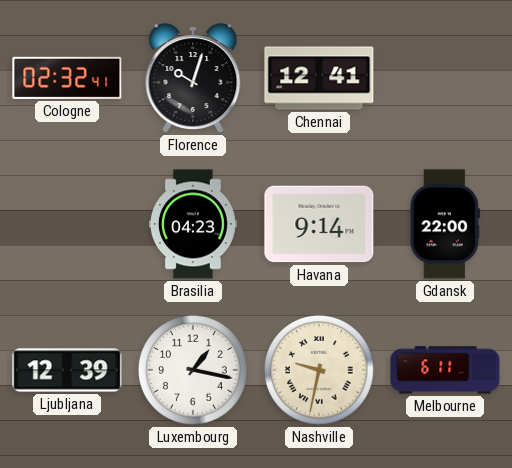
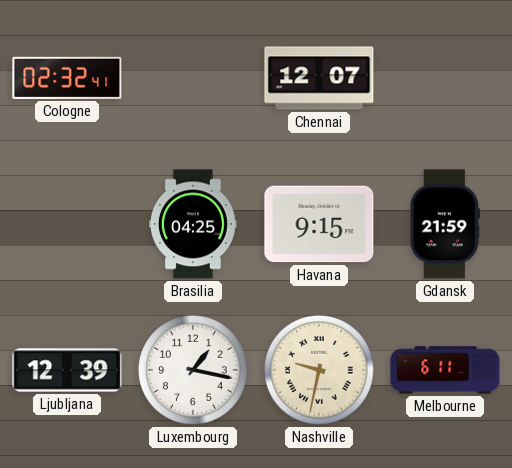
Florence: 10:03 -> none (193, 78)
Chennai: 12:41 -> 12:07 (319, 78)
Brasilia: 04:23 -> 04:25 (193, 224)
Havana: 9:14 -> 9:15 (319, 224)
Gdansk: 22:00 -> 21:59 (445, 224)
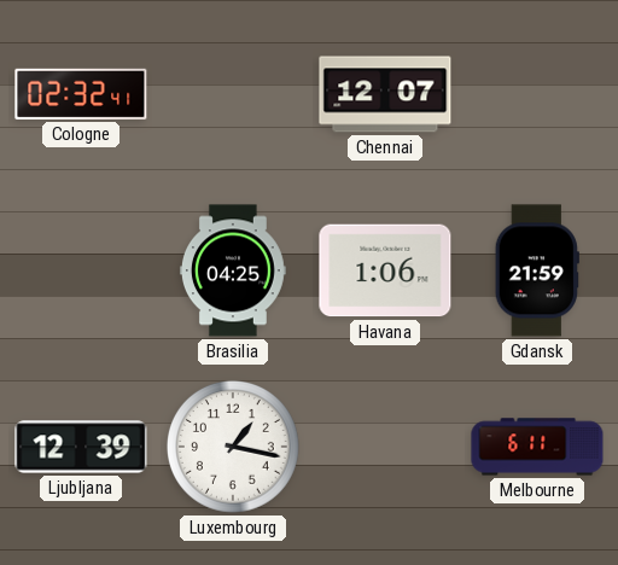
Havana: 9:15 -> 1:06 (385, 270)
Nashville: 9:32 -> none (319, 370)
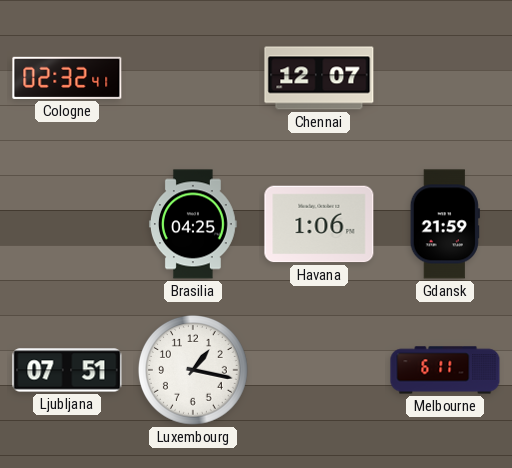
Ljubljana: 12:39 -> 07:51 (67, 370)
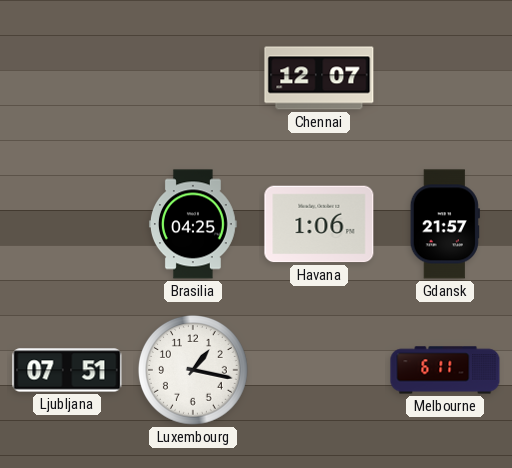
Cologne: 02:32 -> none (67, 78)
Gdansk: 21:59 -> 21:57 (445, 224)
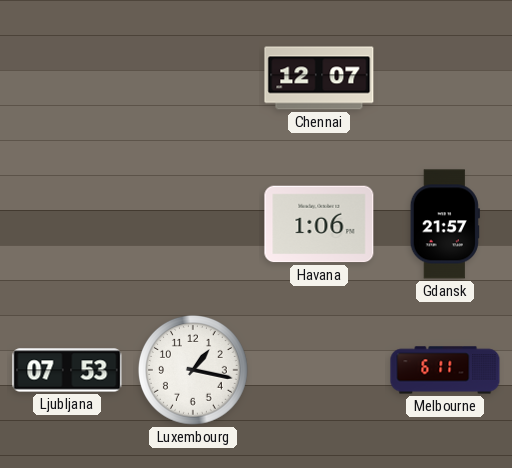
Brasilia: 04:25 -> none (193, 224)
Ljubljana: 07:51 -> 07:53 (67, 370)
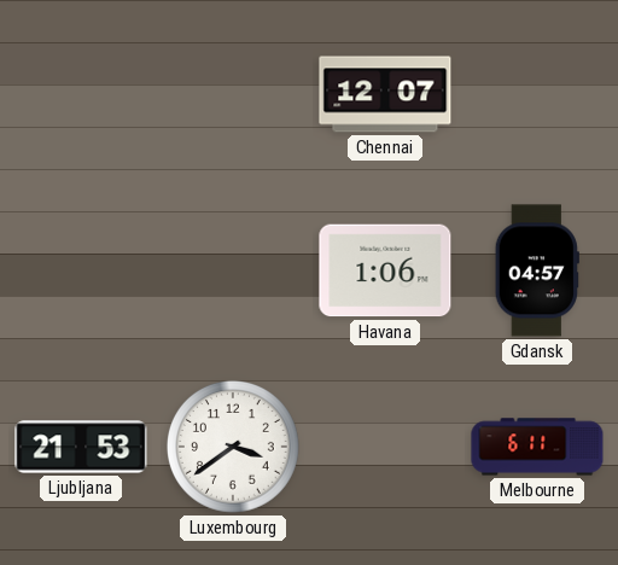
Gdansk: 21:57 -> 04:57 (537, 270)
Ljubljana: 07:53 -> 21:53 (81, 447)
Luxembourg: 1:17 -> 3:39 (233, 447)
